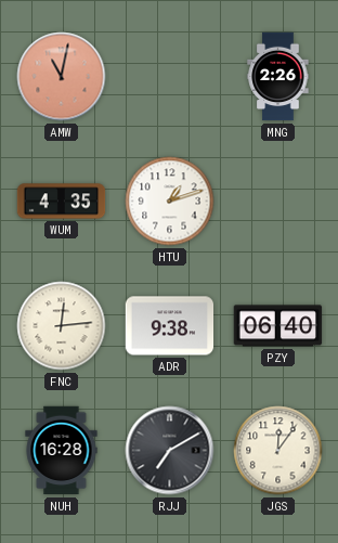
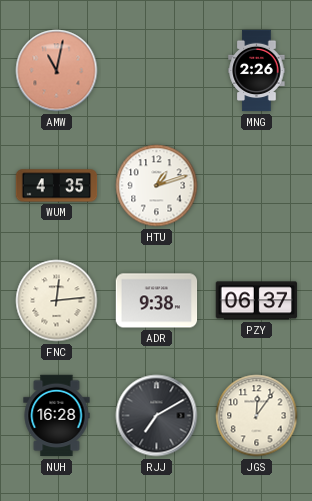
PZY: 06:40 -> 06:37 (257, 301)
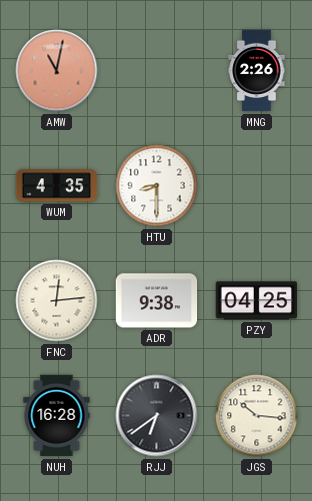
HTU: 1:12 -> 8:30 (157, 186)
PZY: 06:37 -> 04:25 (257, 301)
RJJ: 7:10 -> 6:39 (157, 416)
JGS: 12:06 -> 10:16 (257, 416)
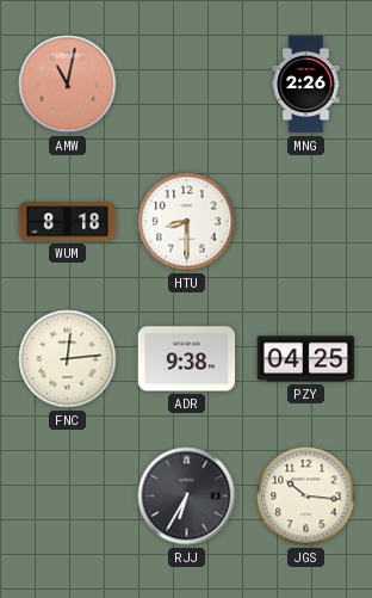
WUM: 4:35 -> 8:18 (68, 222)
NUH: 16:28 -> none (57, 416)
RJJ: 6:39 -> 6:35 (187, 497)
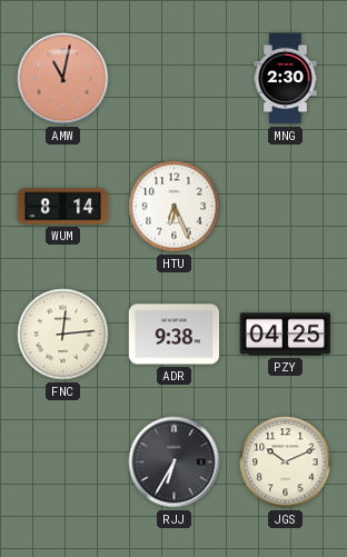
MNG: 2:26 -> 2:30 (286, 79)
WUM: 8:18 -> 8:14 (63, 207)
HTU: 8:30 -> 6:26 (175, 207)
JGS: 10:16 -> 10:11 (286, 462)
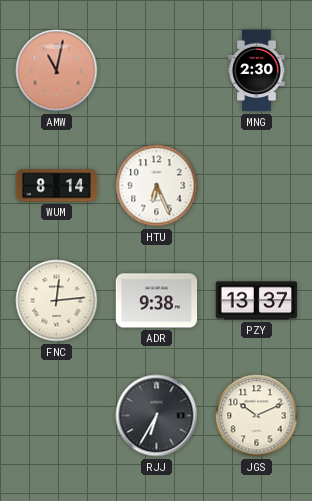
PZY: 04:25 -> 13:37 (257, 301)
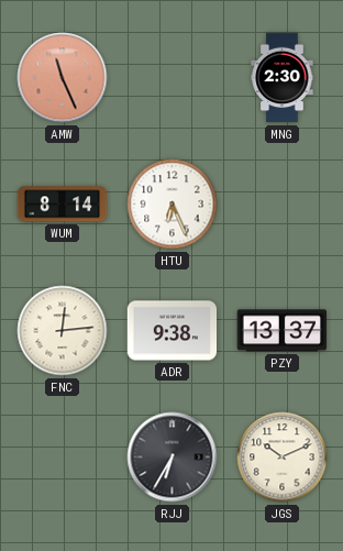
AMW: 11:02 -> 11:26 (63, 78)
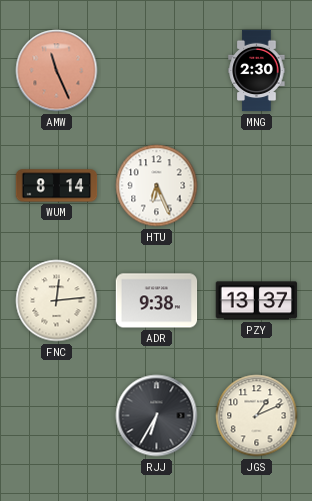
JGS: 10:11 -> 1:11 (257, 416)
